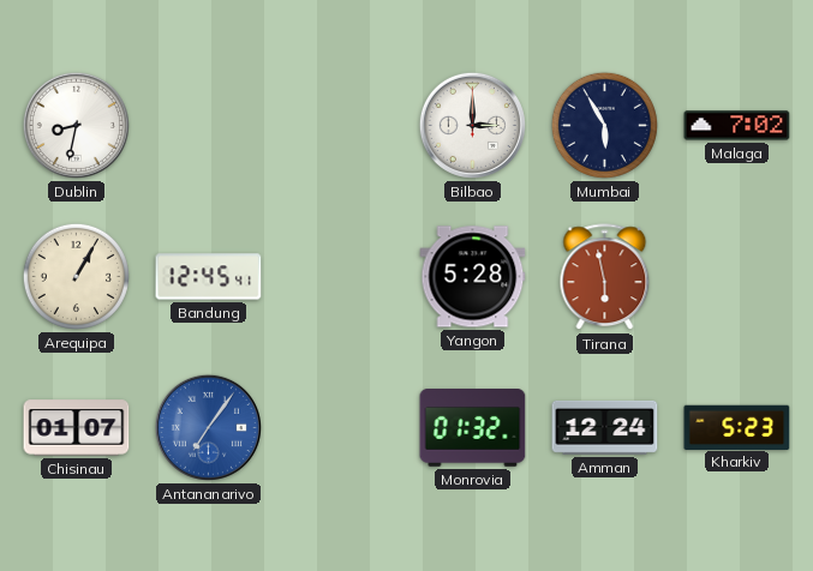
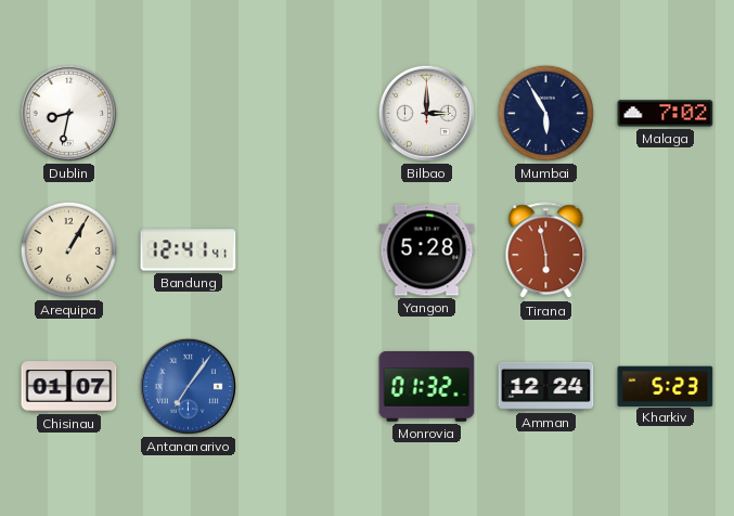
Bandung: 12:45 -> 12:41 (189, 250)
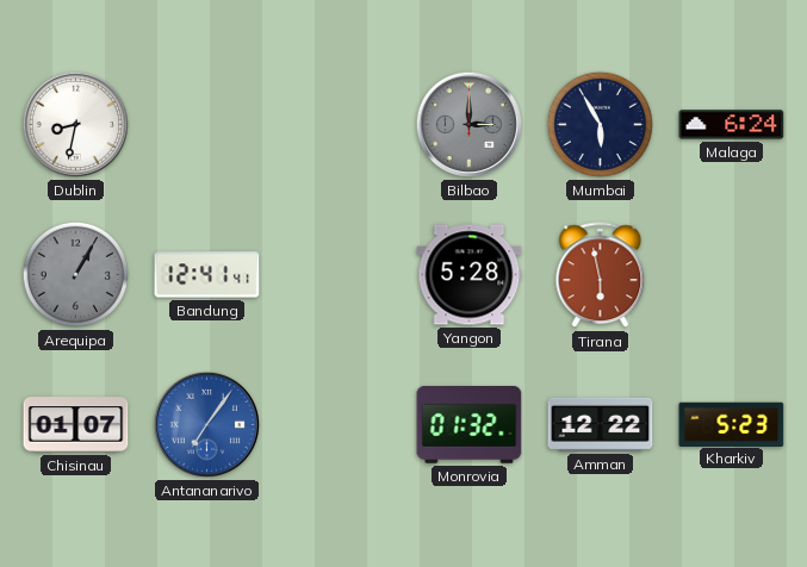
Bilbao dial: white -> grey (468, 124)
Malaga: 7:02 -> 6:24 (732, 125)
Arequipa dial: cream -> grey (75, 274)
Amman: 12:24 -> 12:22 (601, 424)
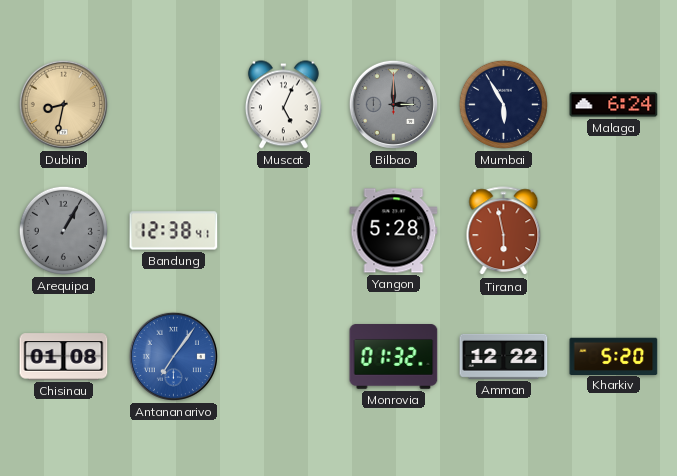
Dublin dial: white -> champagne (63, 104)
Muscat: none -> 5:04 (283, 105)
Bandung: 12:41 -> 12:38 (174, 231)
Chisinau: 01:07 -> 01:08 (64, 357)
Kharkiv: 5:23 -> 5:20 (614, 356)
